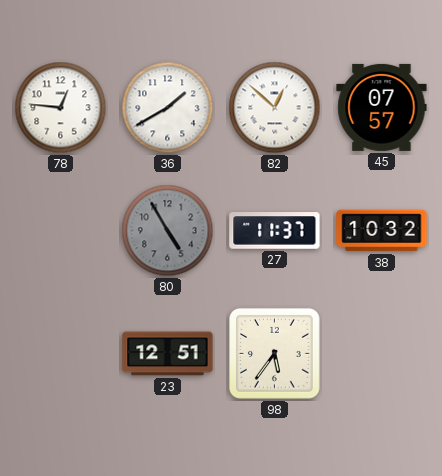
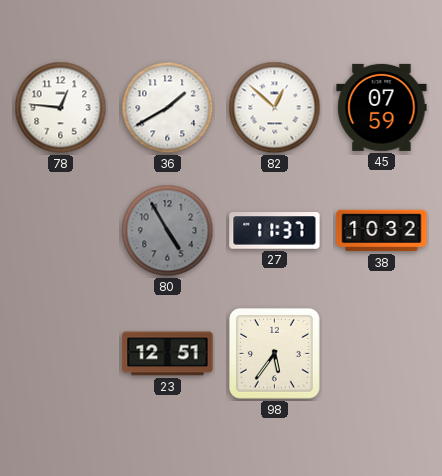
45: 07:57 -> 07:59 (382, 107)
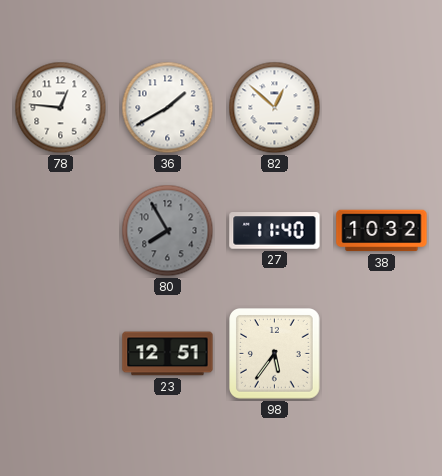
45: 07:59 -> none (382, 107)
80: 4:55 -> 7:55 (168, 231)
27: 11:37 -> 11:40 (275, 231)
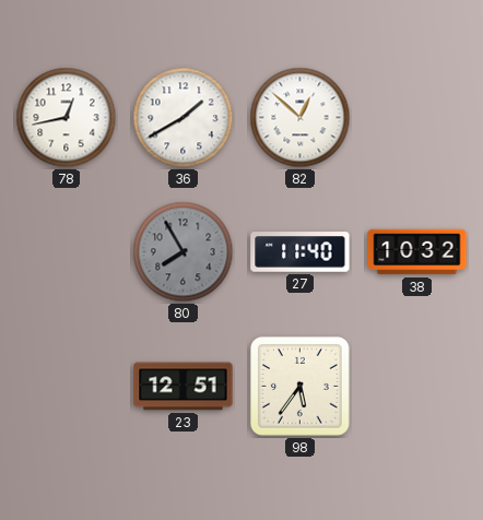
78: 12:46 -> 12:43 (67, 118)
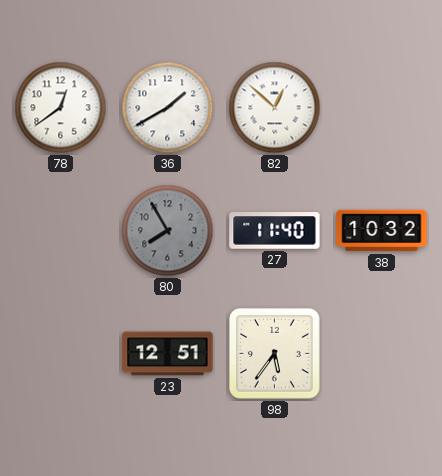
78: 12:43 -> 12:39 (61, 108)
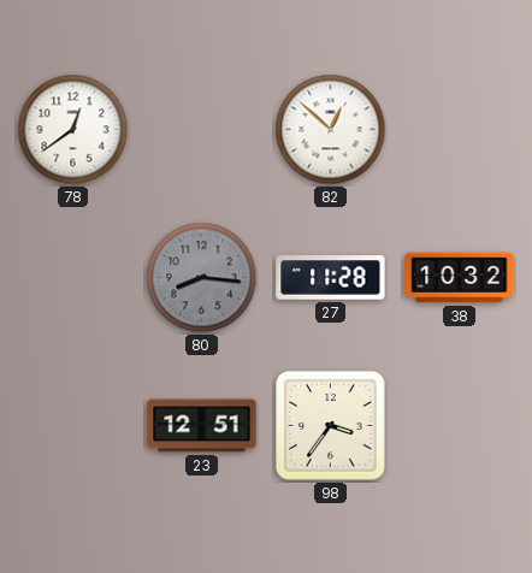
36: 1:40 -> none (168, 108)
80: 7:55 -> 8:16 (202, 278)
27: 11:40 -> 11:28 (331, 278)
98: 5:36 -> 3:36 (331, 426)
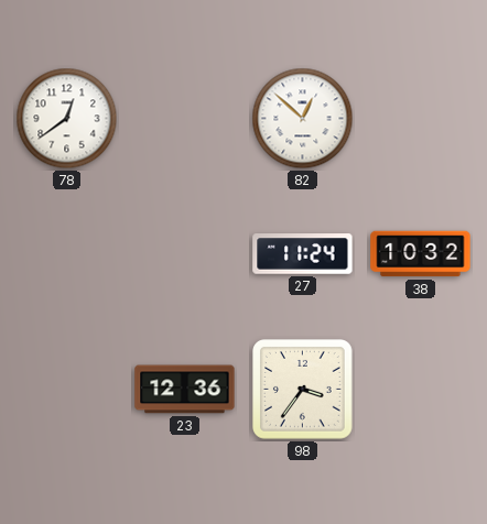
80: 8:16 -> none (202, 278)
27: 11:28 -> 11:24 (303, 254)
23: 12:51 -> 12:36 (185, 390)
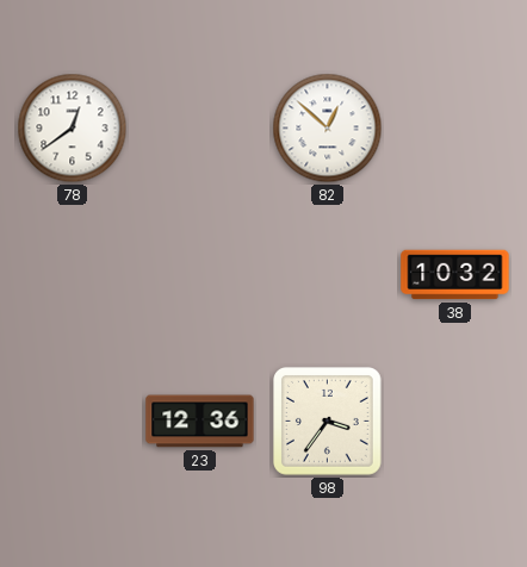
27: 11:24 -> none (303, 254)
